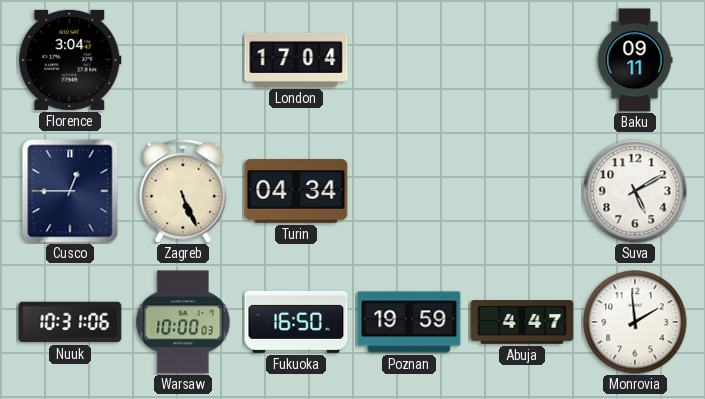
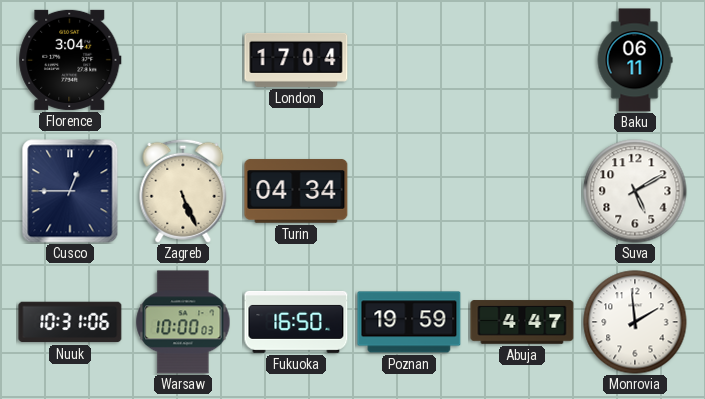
Baku: 09:11 -> 06:11 (635, 60)
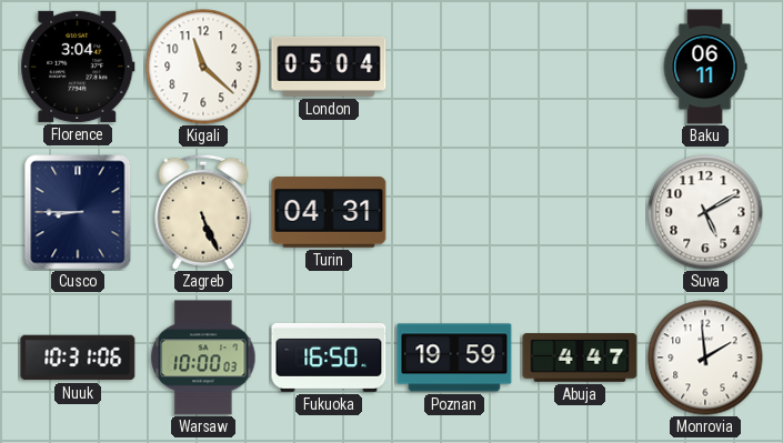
Kigali: none -> 11:22 (203, 67)
London: 17:04 -> 05:04 (329, 67)
Cusco: 12:45 -> 8:45 (78, 212)
Turin: 04:34 -> 04:31 (329, 212)
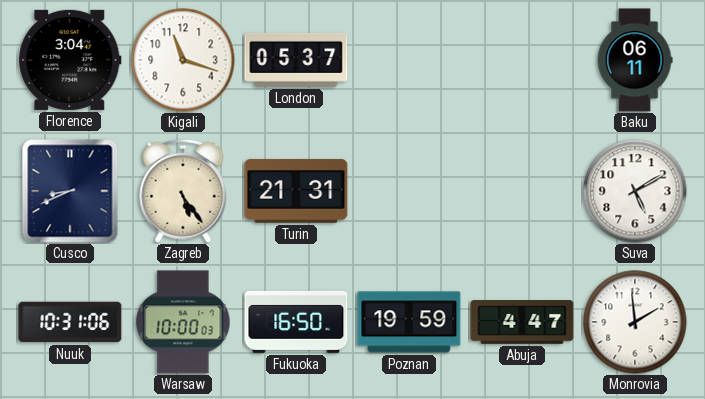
Kigali: 11:22 -> 11:18 (183, 60)
London: 05:04 -> 05:37 (296, 60)
Cusco: 8:45 -> 8:41 (70, 191)
Zagreb: 5:26 -> 5:24 (183, 191)
Turin: 04:31 -> 21:31 (296, 191)
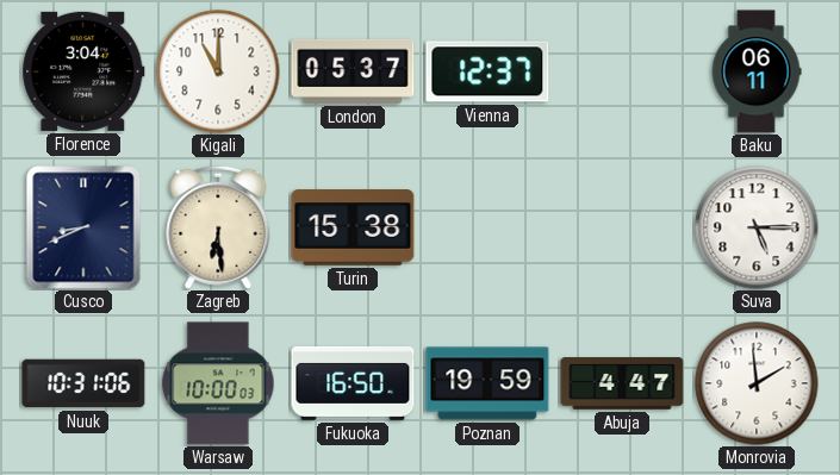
Kigali: 11:18 -> 11:00 (218, 71)
Vienna: none -> 12:37 (487, 71)
Zagreb: 5:24 -> 6:29 (218, 227)
Turin: 21:31 -> 15:38 (353, 227)
Suva: 5:10 -> 5:15 (757, 227)
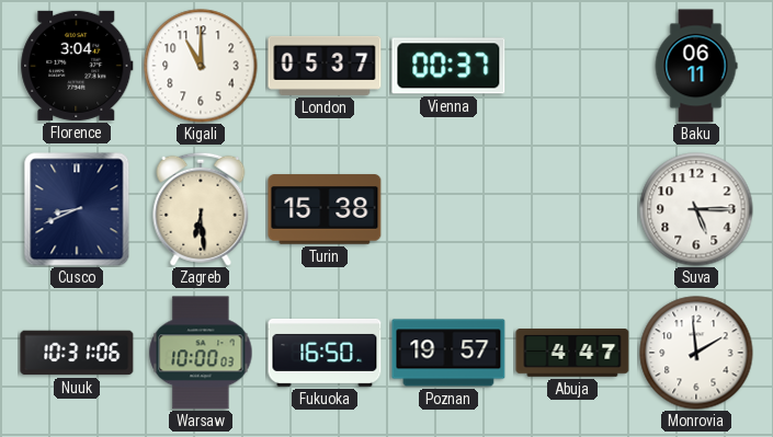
Vienna: 12:37 -> 00:37 (448, 66)
Poznan: 19:59 -> 19:57 (448, 353)
